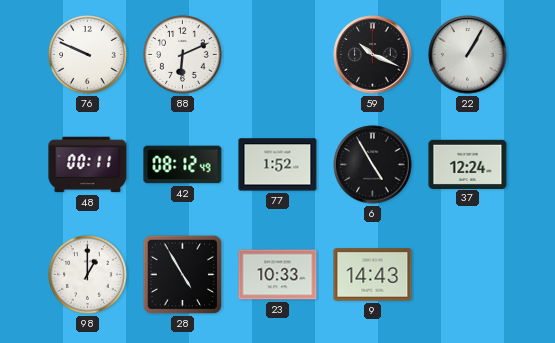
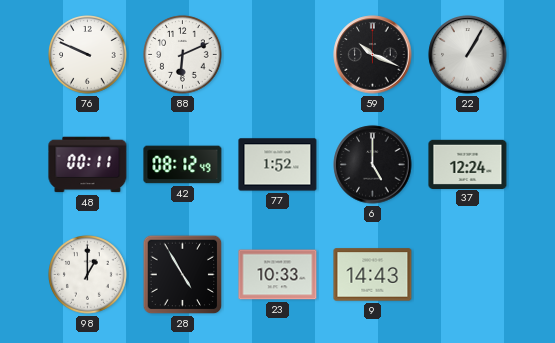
6: 4:55 -> 5:00 (373, 165)
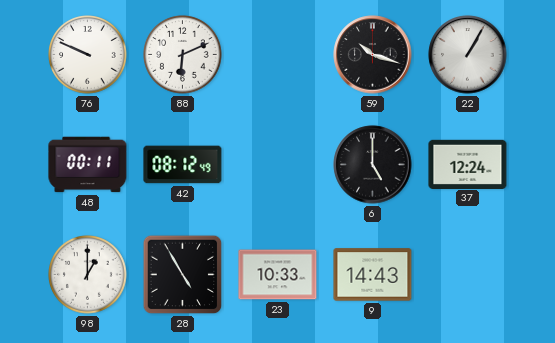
59: 10:19 -> 10:18 (373, 55)
77: 1:52 -> none (278, 165)
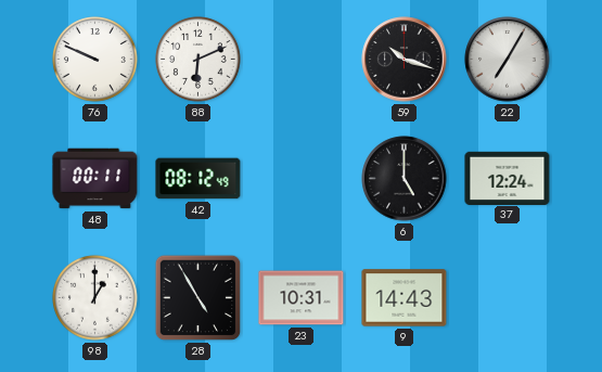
22: 1:05 -> 7:05 (508, 60)
23: 10:33 -> 10:31 (302, 298)
